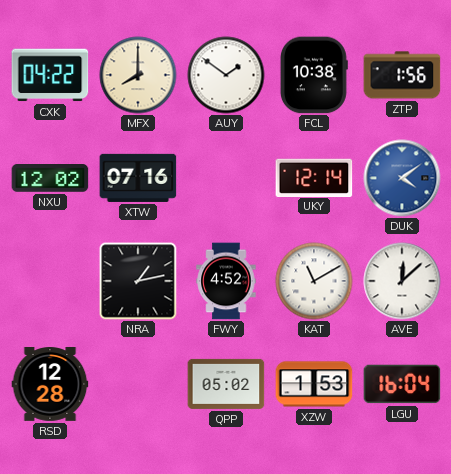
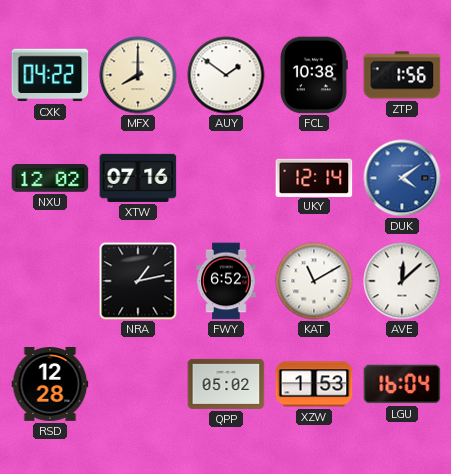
FWY: 4:52 -> 6:52 (226, 281)
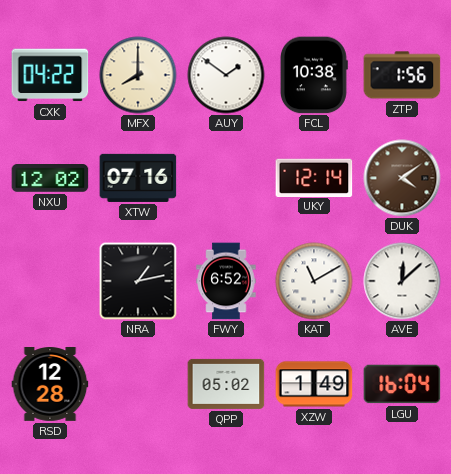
DUK dial: blue -> brown (402, 178)
XZW: 1:53 -> 1:49 (314, 384)
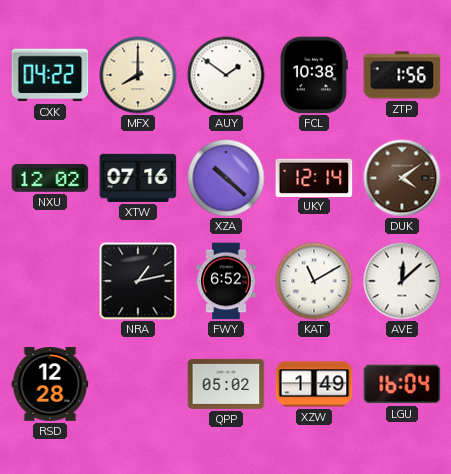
XZA: none -> 10:22 (226, 178)
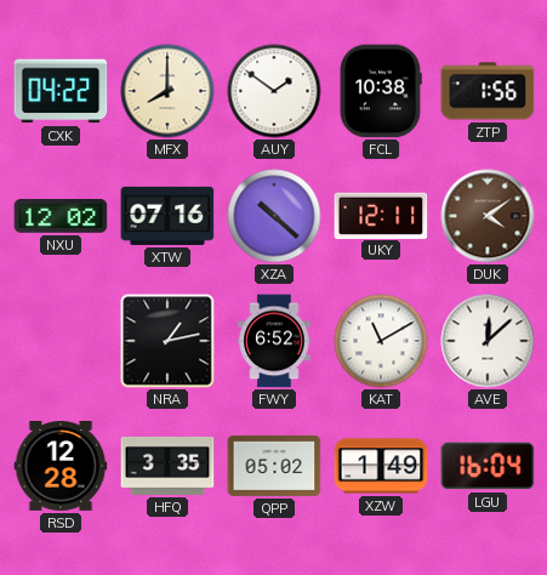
UKY: 12:14 -> 12:11 (381, 215)
HFQ: none -> 3:35 (167, 466)
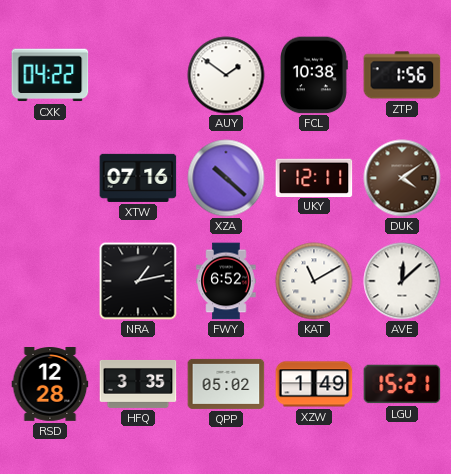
MFX: 8:00 -> none (167, 91)
NXU: 12:02 -> none (61, 216)
LGU: 16:04 -> 15:21 (402, 384)
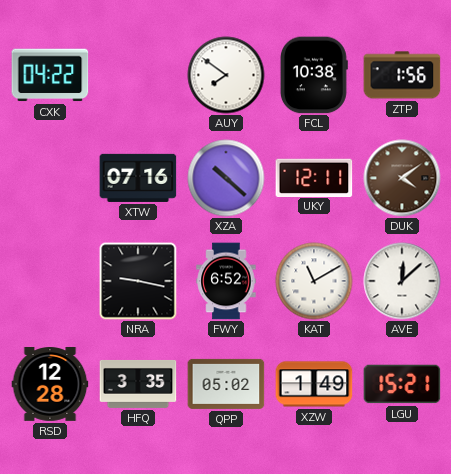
AUY: 1:51 -> 7:51 (226, 75)
NRA: 1:13 -> 9:17 (138, 281)
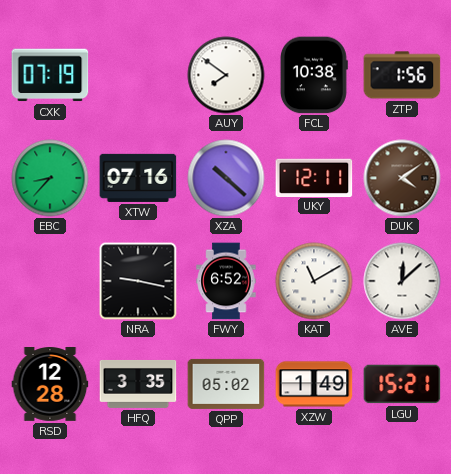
CXK: 04:22 -> 07:19 (50, 75)
EBC: none -> 8:37 (50, 178)
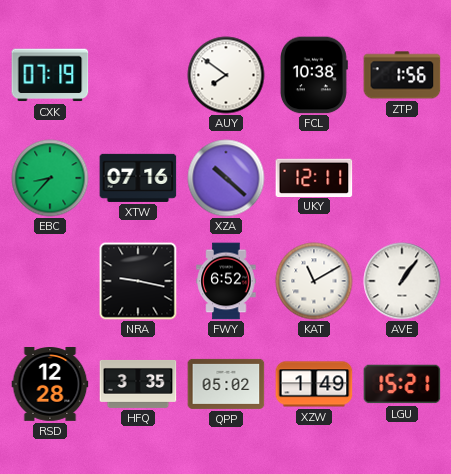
DUK: 4:09 -> none (402, 178)
AVE: 12:08 -> 1:06 (402, 281)
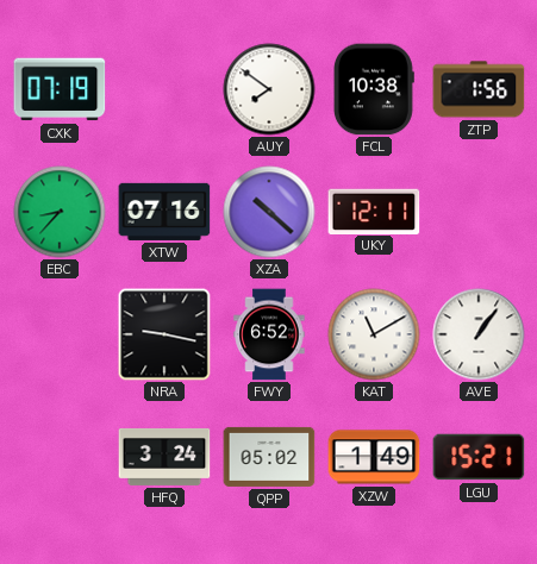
RSD: 12:28 -> none (50, 385)
HFQ: 3:35 -> 3:24 (164, 457)
